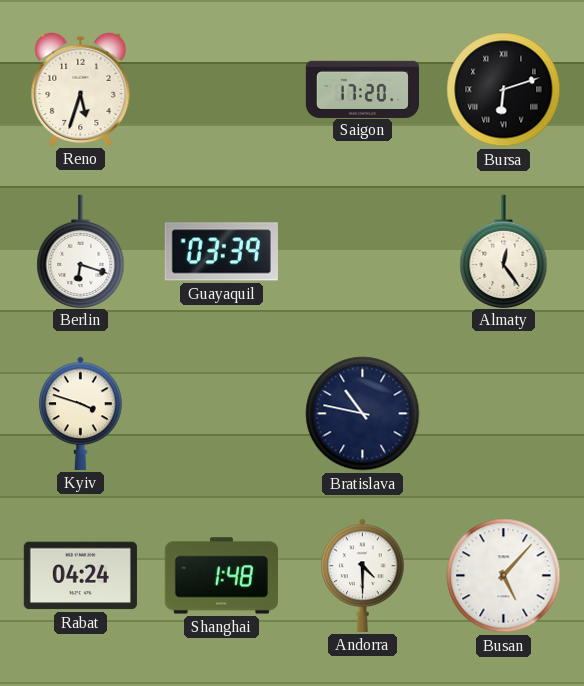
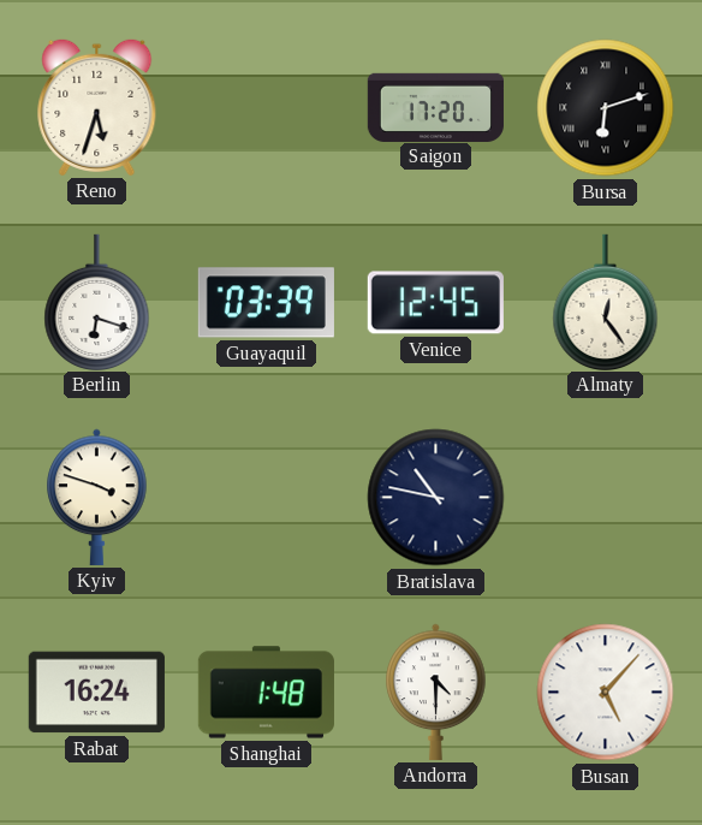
Venice: none -> 12:45 (435, 303)
Rabat: 04:24 -> 16:24 (96, 693)
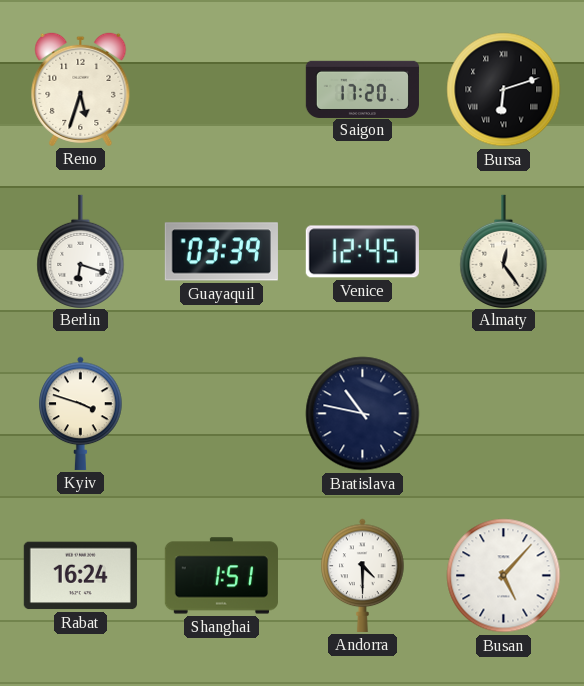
Shanghai: 1:48 -> 1:51 (221, 576)
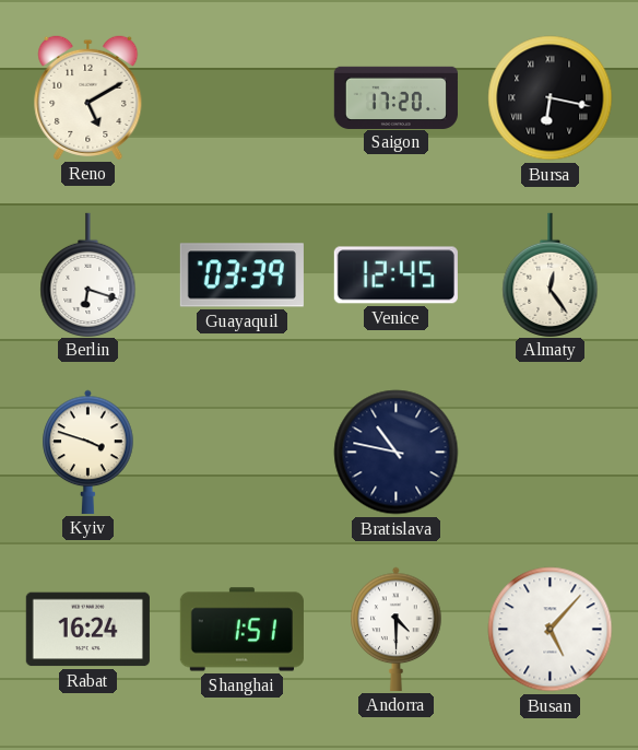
Reno: 5:33 -> 5:10 (88, 97)
Bursa: 6:12 -> 6:17 (551, 98)
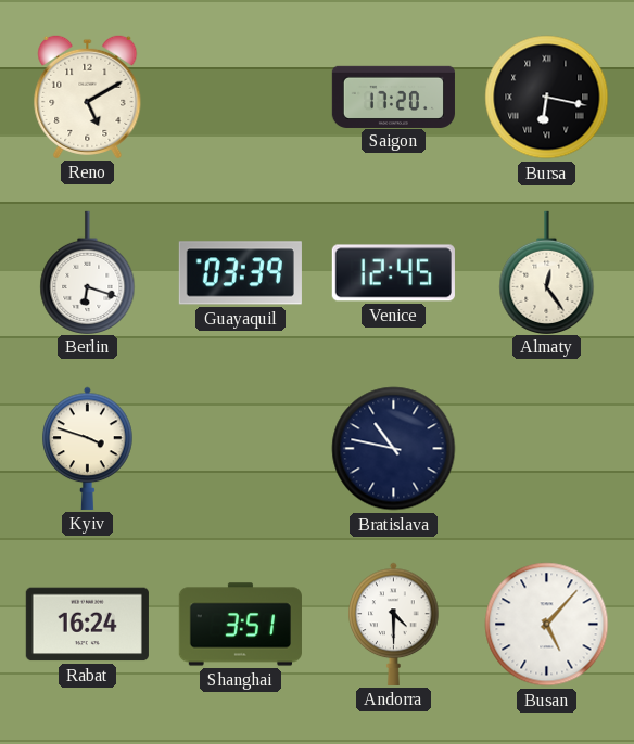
Shanghai: 1:51 -> 3:51 (240, 625)
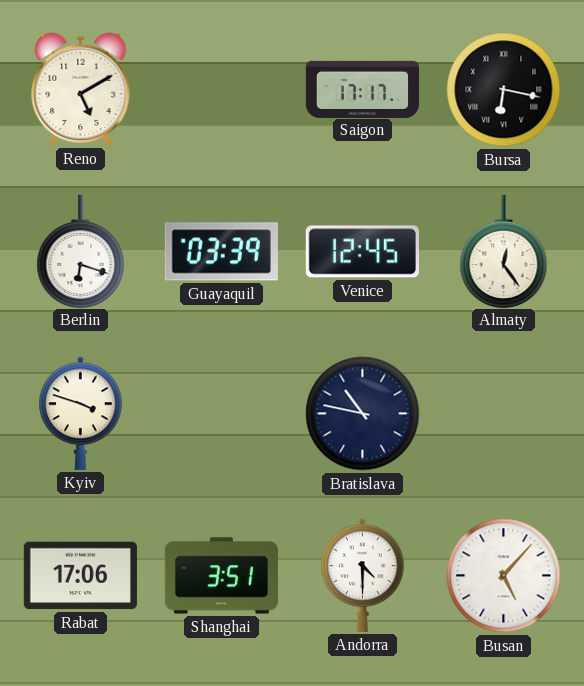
Saigon: 17:20 -> 17:17 (362, 89)
Rabat: 16:24 -> 17:06 (80, 576)
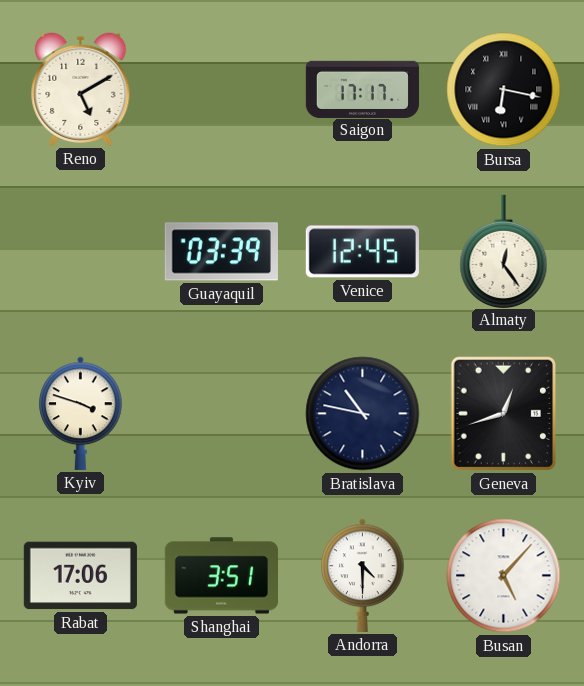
Berlin: 6:18 -> none (81, 251)
Geneva: none -> 12:42 (503, 414)
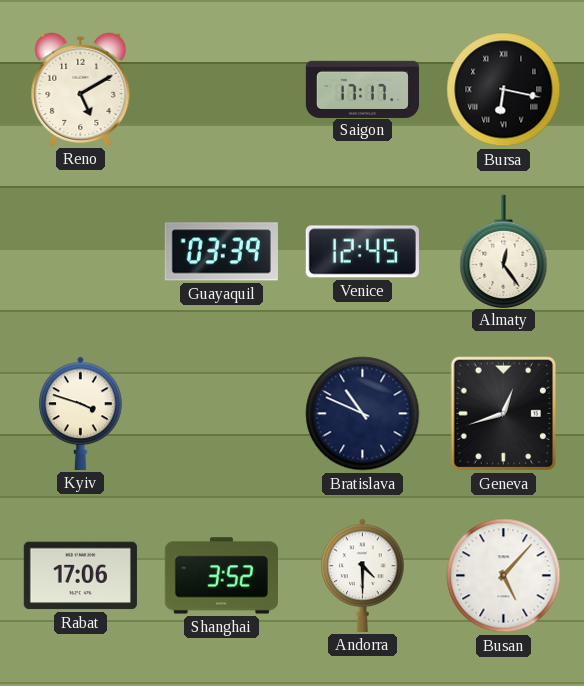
Bratislava: 10:47 -> 10:49 (363, 414)
Shanghai: 3:51 -> 3:52 (221, 576)
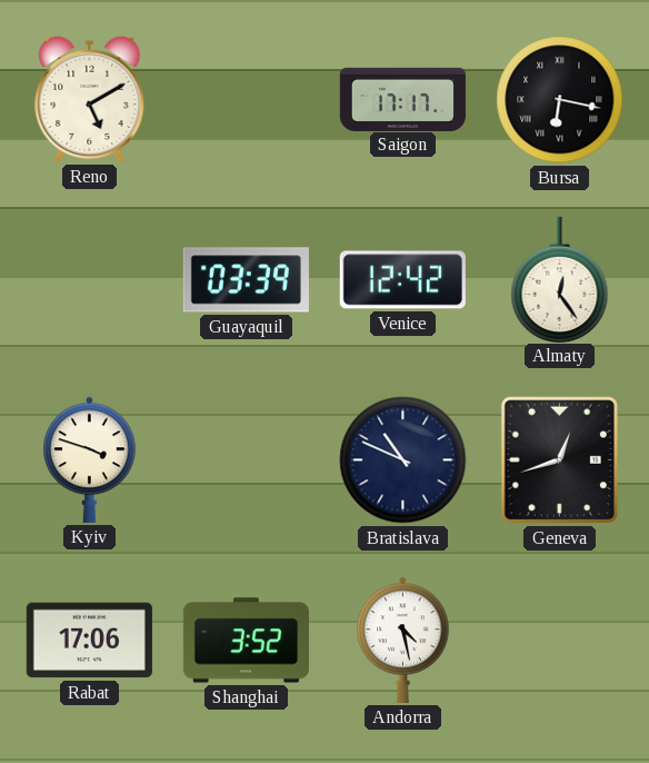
Venice: 12:45 -> 12:42 (402, 280)
Andorra: 4:30 -> 4:28 (403, 640)
Busan: 5:07 -> none (504, 576)
